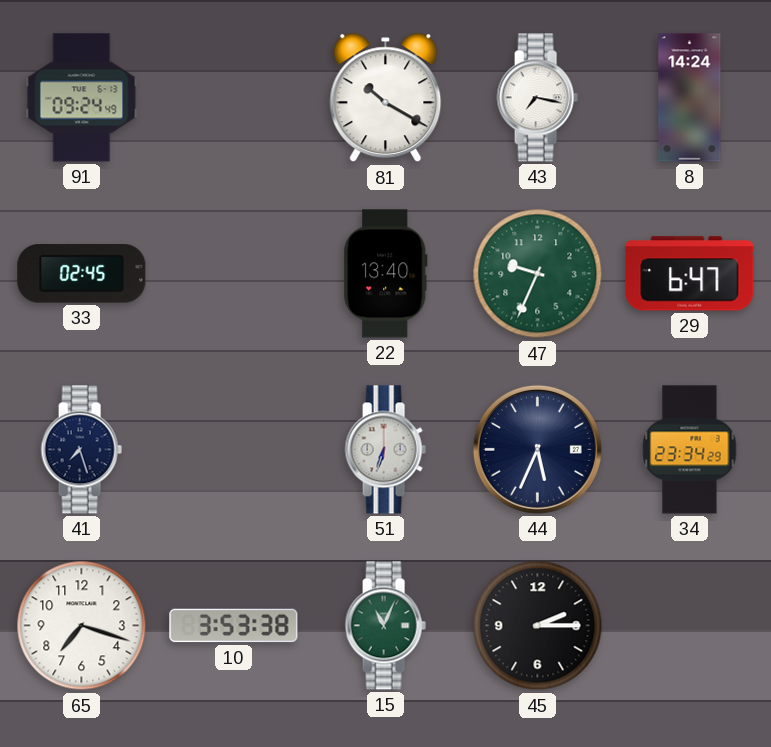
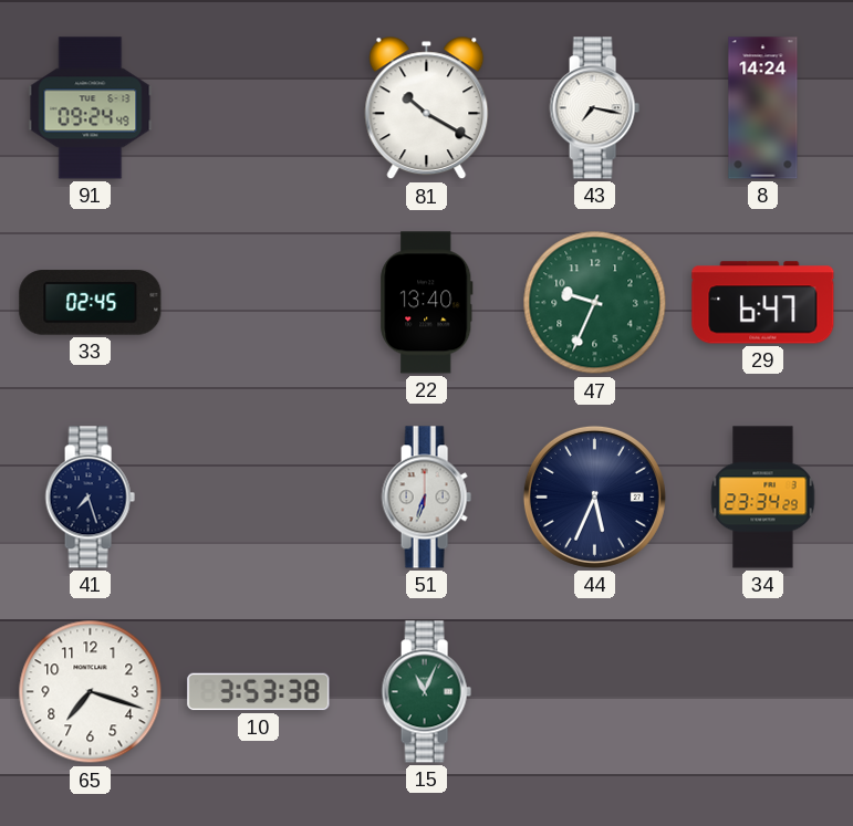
45: 2:15 -> none (538, 626)
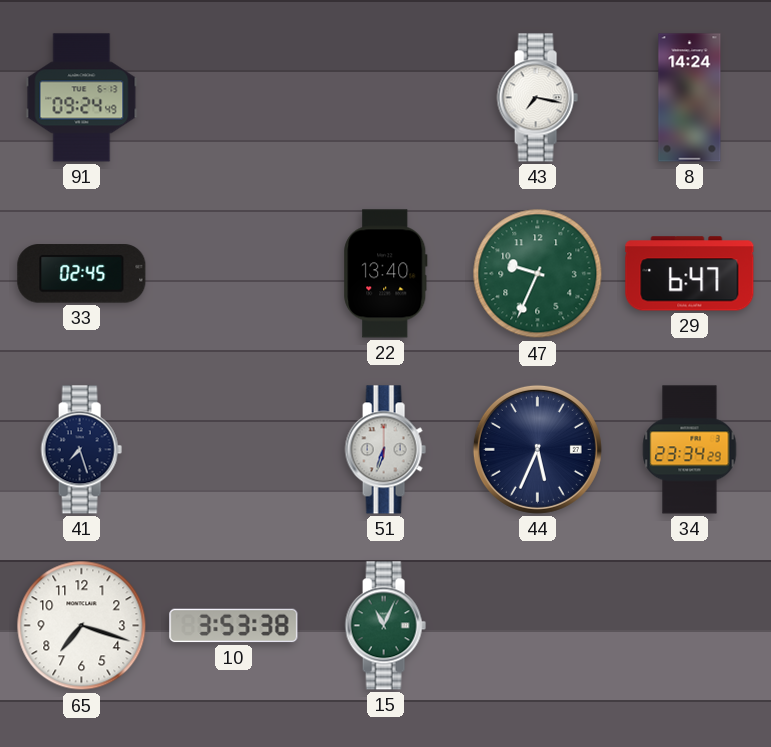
81: 10:20 -> none (427, 108)
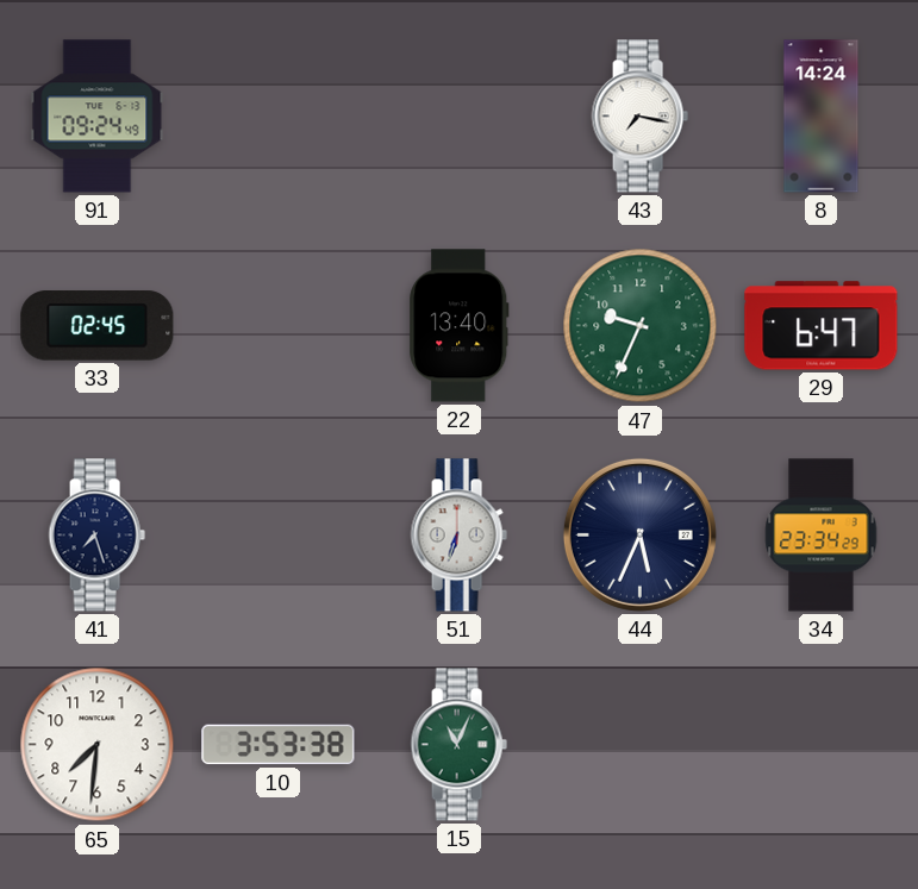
65: 7:18 -> 7:31 (98, 745)
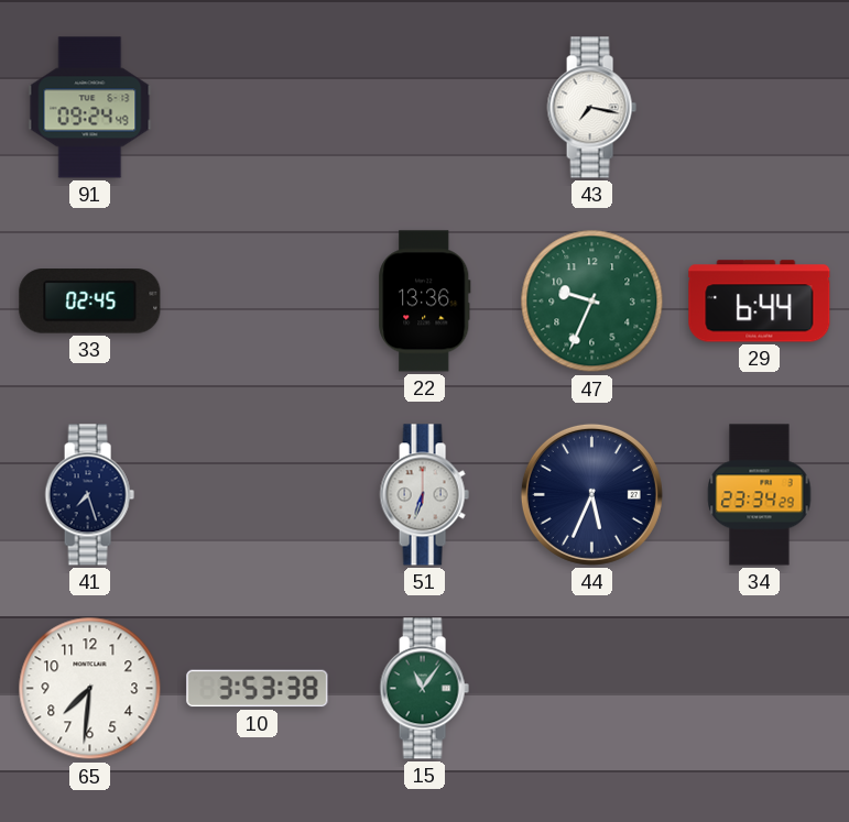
8: 14:24 -> none (822, 117)
22: 13:40 -> 13:36 (425, 302)
29: 6:47 -> 6:44 (760, 302)
15: 11:04 -> 11:06 (424, 689)
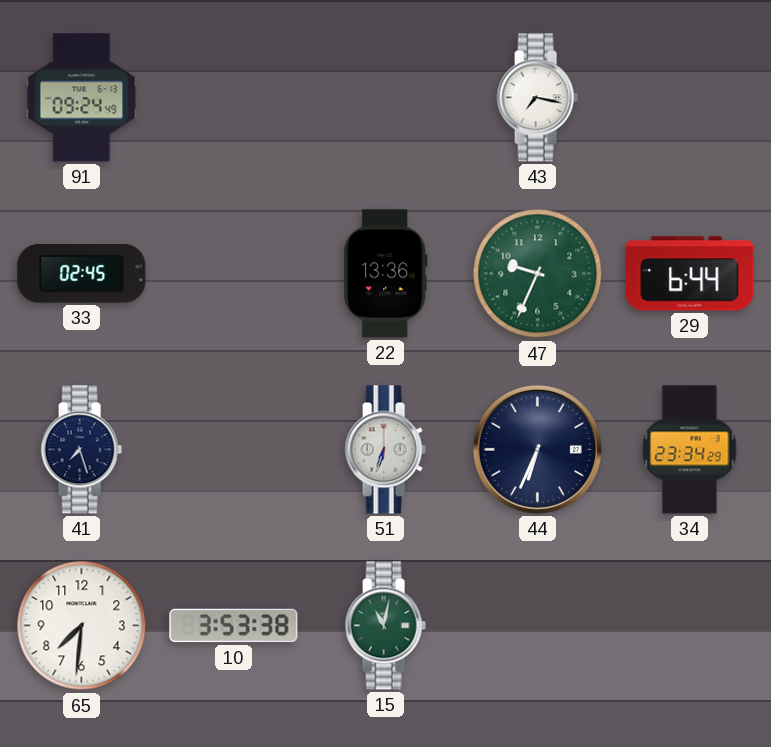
44: 5:34 -> 6:34 (537, 449)
15: 11:06 -> 11:02 (385, 626)
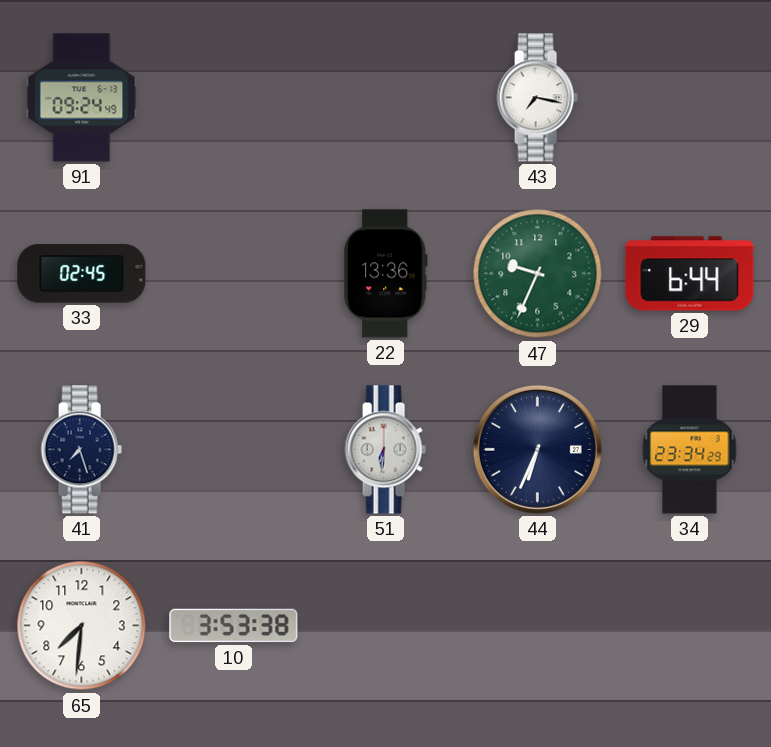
51: 6:33 -> 6:31 (385, 450)
15: 11:02 -> none (385, 626)
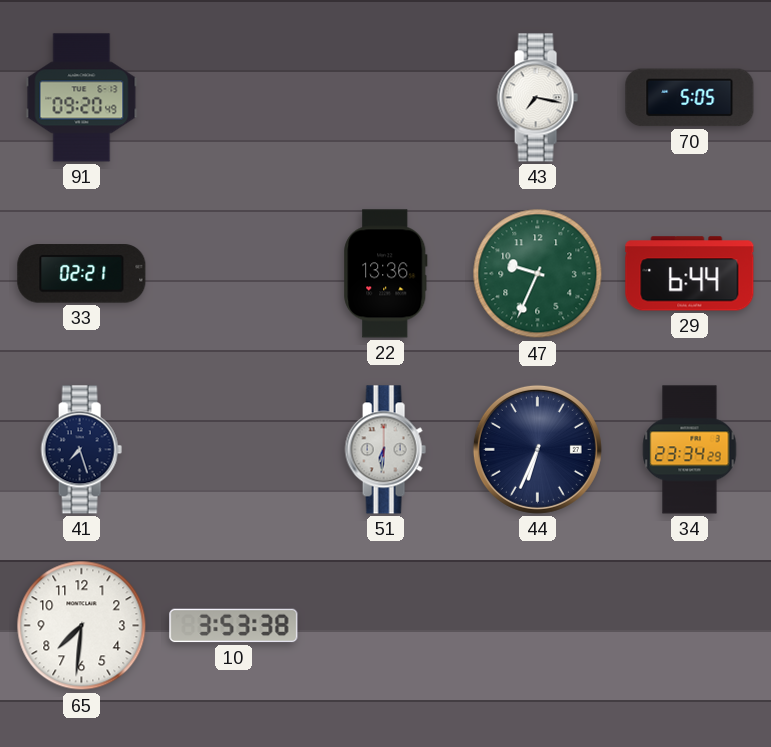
91: 09:24 -> 09:20 (82, 98)
70: none -> 5:05 (690, 98)
33: 02:45 -> 02:21 (82, 274)
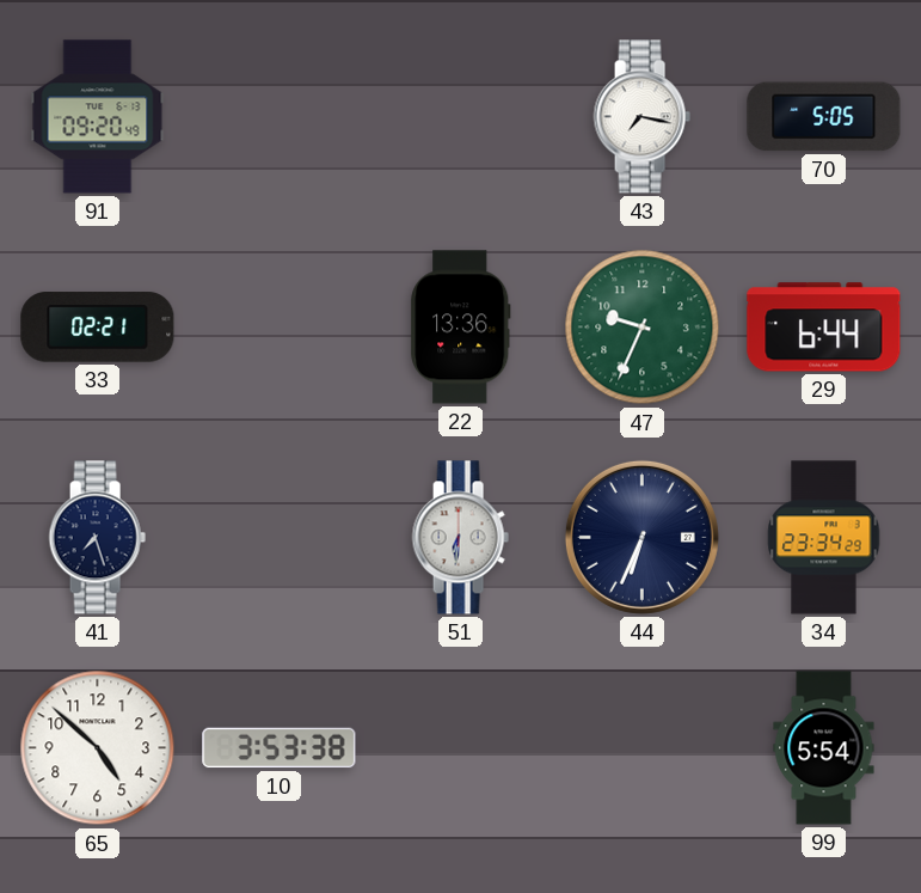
65: 7:31 -> 4:52 (98, 748)
99: none -> 5:54 (824, 748)
